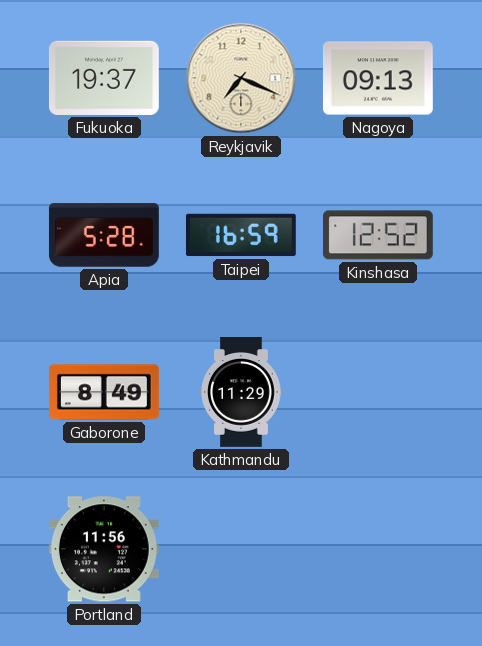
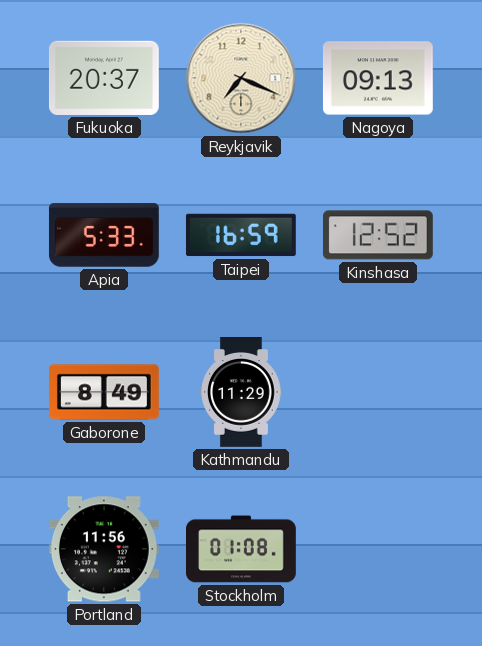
Fukuoka: 19:37 -> 20:37 (104, 78)
Apia: 5:28 -> 5:33 (104, 235)
Stockholm: none -> 01:08 (242, 549)
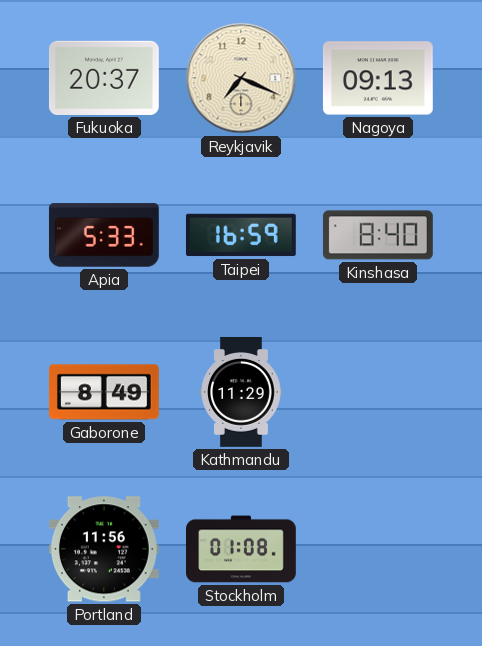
Kinshasa: 12:52 -> 8:40 (378, 235)
